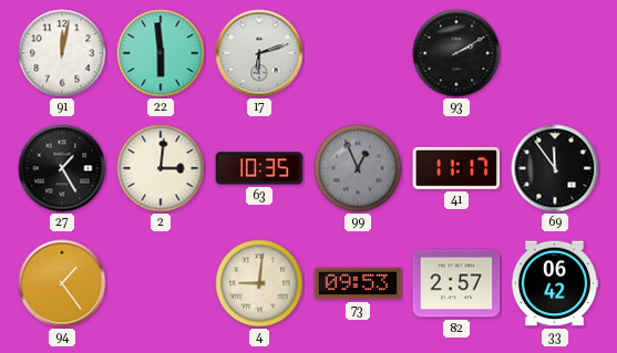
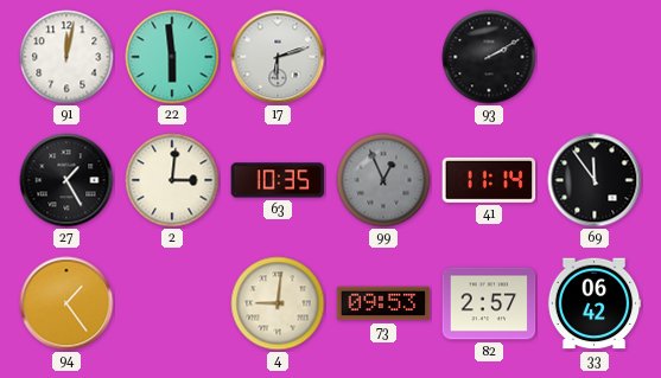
41: 11:17 -> 11:14 (489, 180)
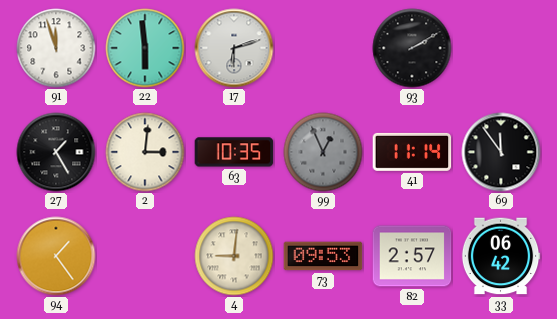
91: 12:02 -> 11:57 (56, 48)
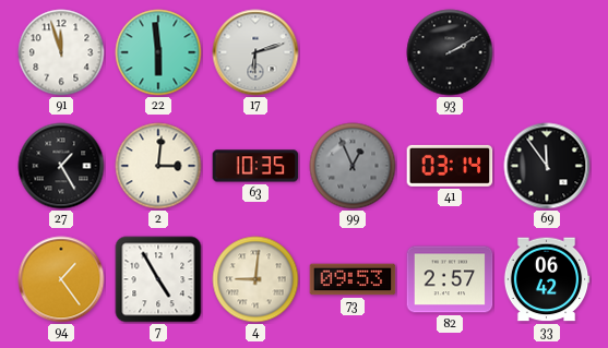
41: 11:14 -> 03:14 (450, 166)
7: none -> 4:55 (158, 279)
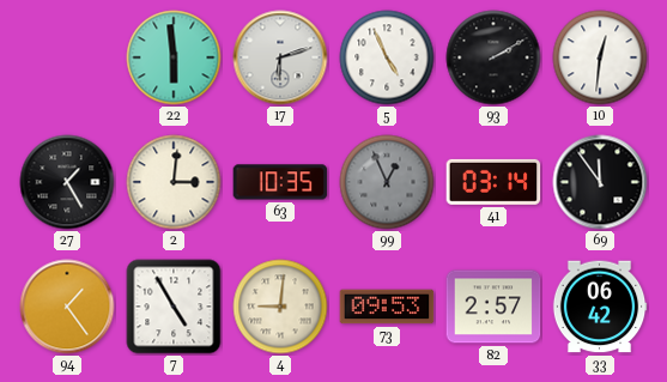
91: 11:57 -> none (61, 52)
5: none -> 4:56 (387, 57)
10: none -> 12:31 (600, 57)
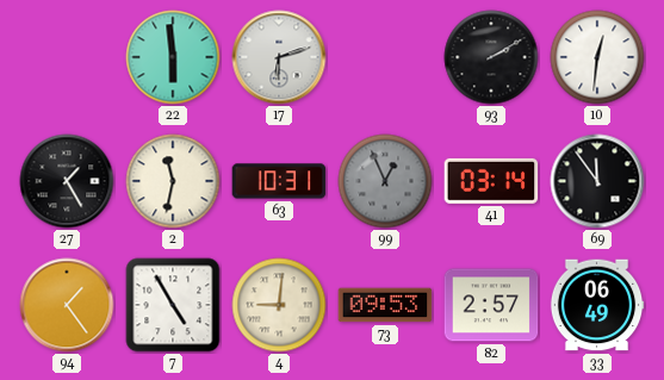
5: 4:56 -> none (387, 57)
2: 3:01 -> 11:32 (173, 181)
63: 10:35 -> 10:31 (279, 181)
33: 06:42 -> 06:49 (597, 305)
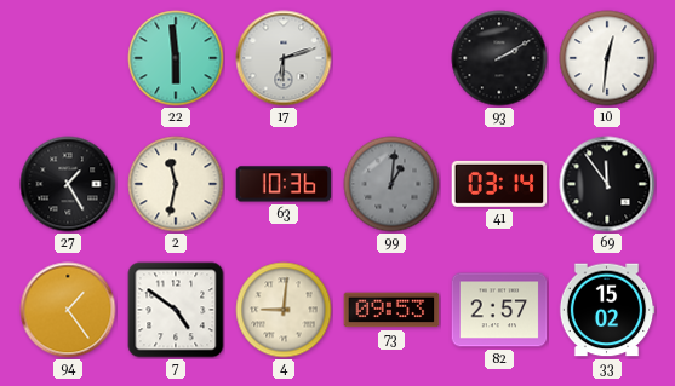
63: 10:31 -> 10:36 (284, 184)
99: 12:56 -> 1:01 (391, 184)
7: 4:55 -> 4:51 (176, 310)
33: 06:49 -> 15:02 (607, 310)
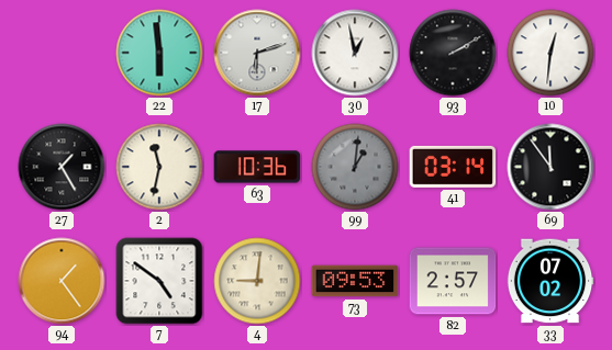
30: none -> 12:58 (355, 53)
33: 15:02 -> 07:02 (550, 281)
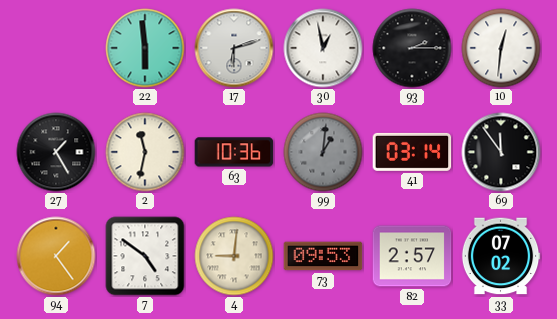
93: 2:10 -> 2:15 (412, 48)
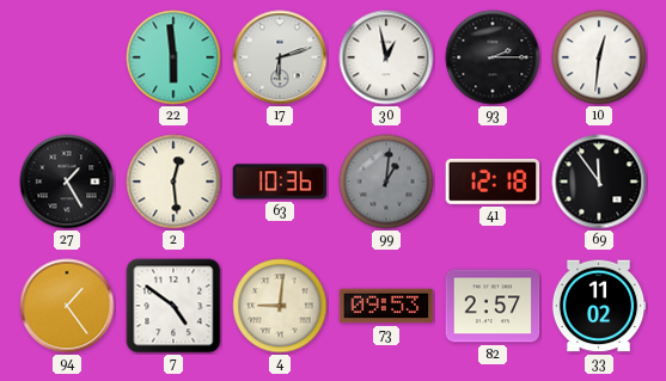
2: 11:32 -> 12:29 (173, 182)
41: 03:14 -> 12:18 (493, 182)
33: 07:02 -> 11:02 (599, 306)
